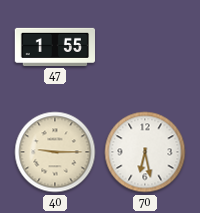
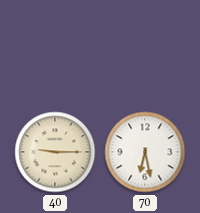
47: 1:55 -> none (54, 47)
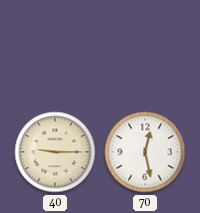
70: 6:28 -> 12:28 (145, 152)
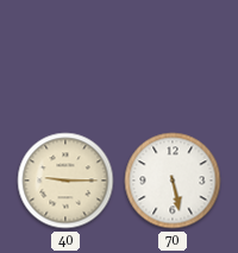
70: 12:28 -> 5:28 (173, 181)
